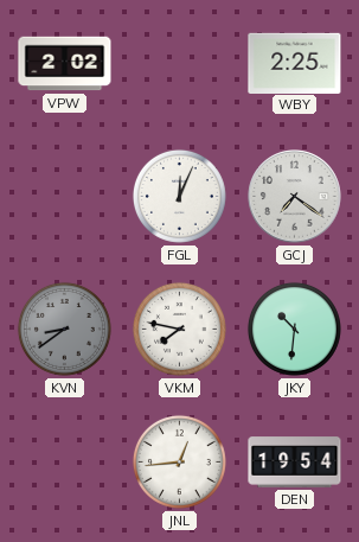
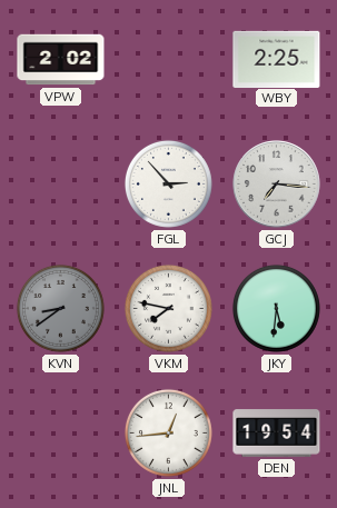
FGL: 12:04 -> 2:53 (168, 183)
GCJ: 7:21 -> 7:16 (277, 185)
JKY: 10:31 -> 5:31 (276, 308)
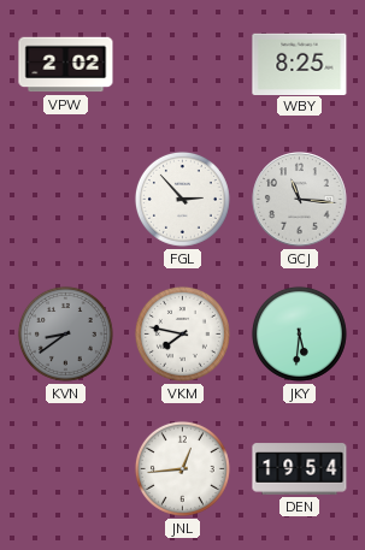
WBY: 2:25 -> 8:25 (300, 64)
GCJ: 7:16 -> 11:16 (300, 200)
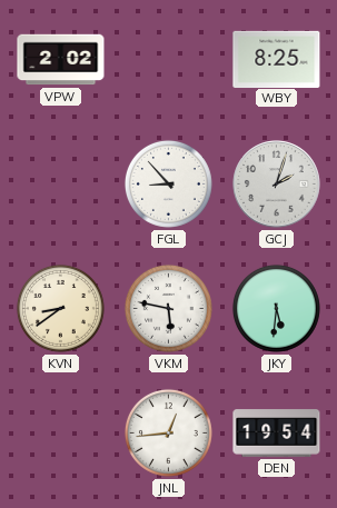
FGL: 2:53 -> 8:53 (168, 183)
GCJ: 11:16 -> 2:03 (277, 185)
KVN dial: grey -> cream (60, 308)
VKM: 7:47 -> 5:47 (168, 308)
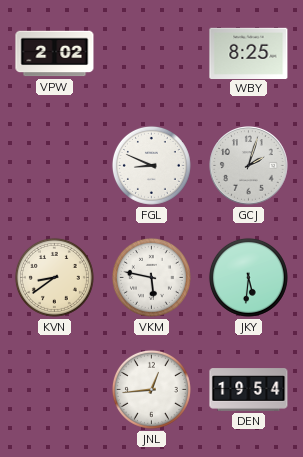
FGL: 8:53 -> 8:49 (151, 165)
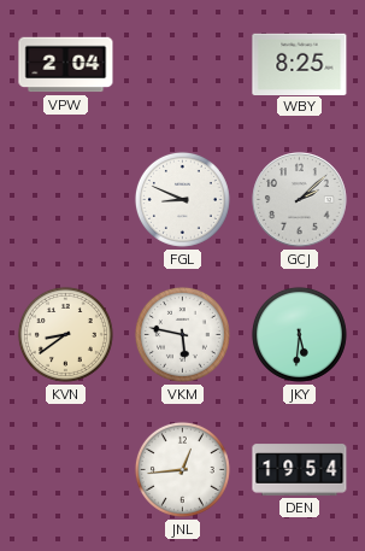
VPW: 2:02 -> 2:04 (66, 65)
GCJ: 2:03 -> 2:08 (300, 200)
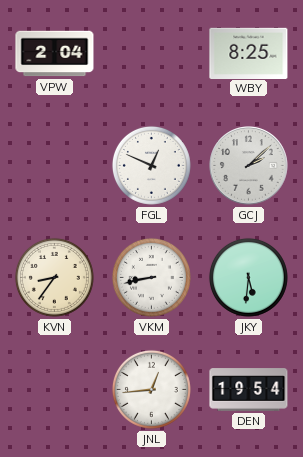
FGL: 8:49 -> 12:49 (151, 165)
KVN: 8:39 -> 8:36 (54, 277)
VKM: 5:47 -> 8:43 (151, 277)
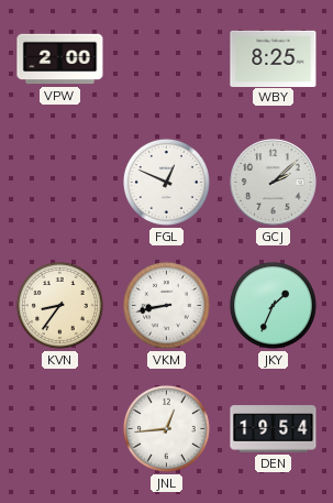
VPW: 2:04 -> 2:00 (60, 59)
JKY: 5:31 -> 1:34 (273, 305)
